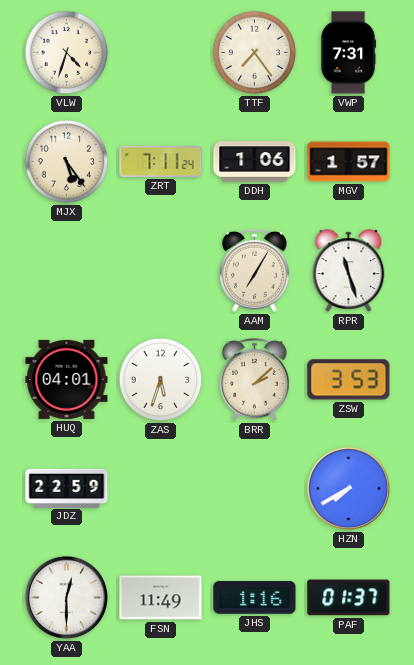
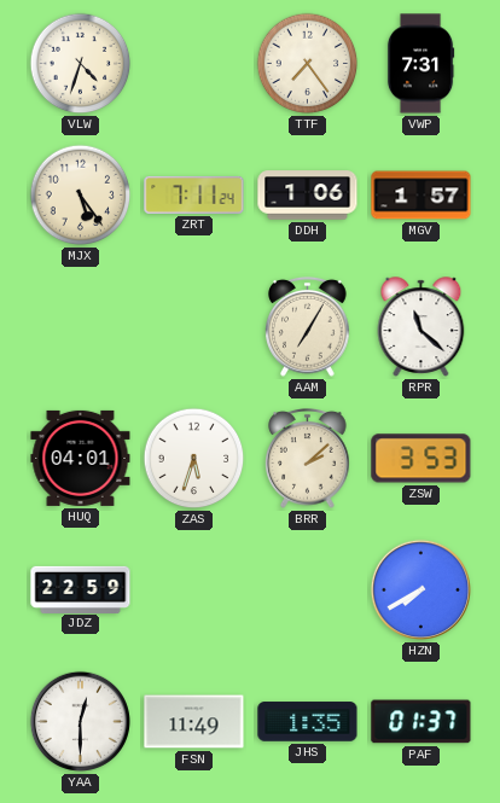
RPR: 11:27 -> 11:22 (421, 327)
JHS: 1:16 -> 1:35 (308, 722)
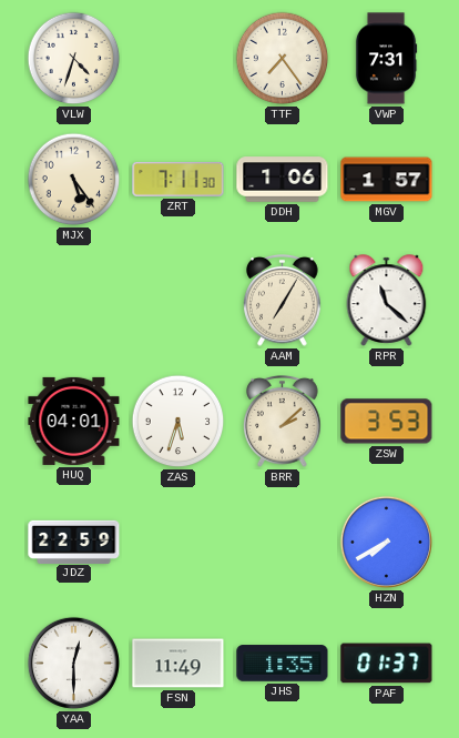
ZRT: 7:11:24 -> 7:11:30 (178, 179)
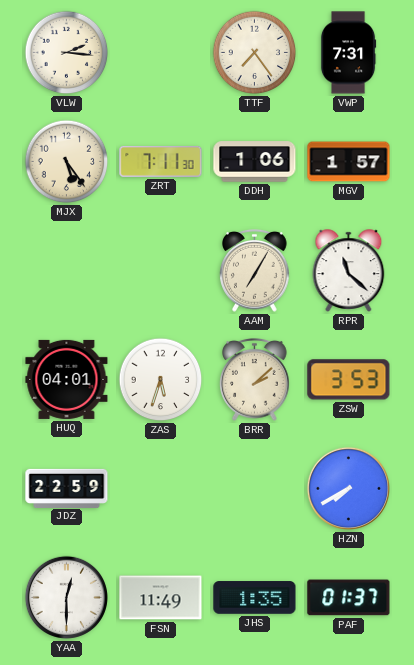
VLW: 4:33 -> 2:16 (67, 53)
